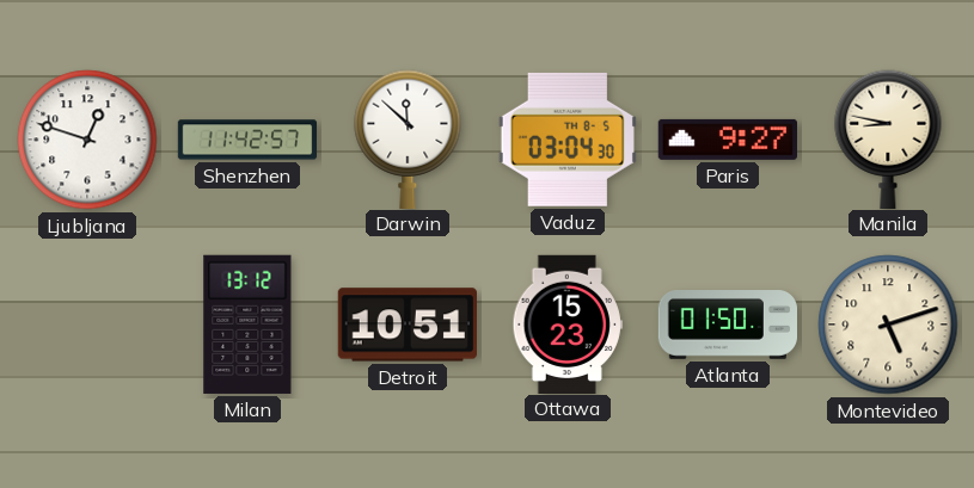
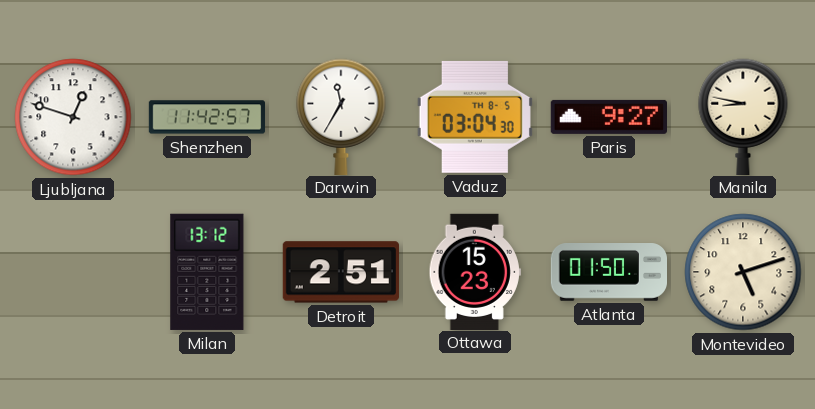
Darwin: 11:52 -> 11:35 (341, 116)
Detroit: 10:51 -> 2:51 (341, 272)
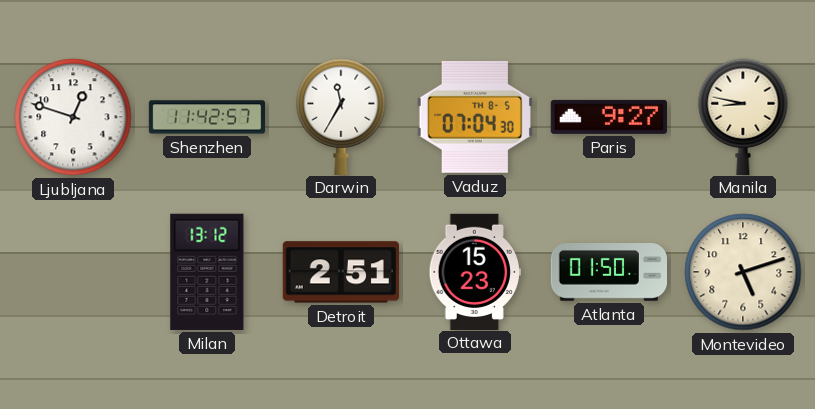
Vaduz: 03:04 -> 07:04 (475, 117)
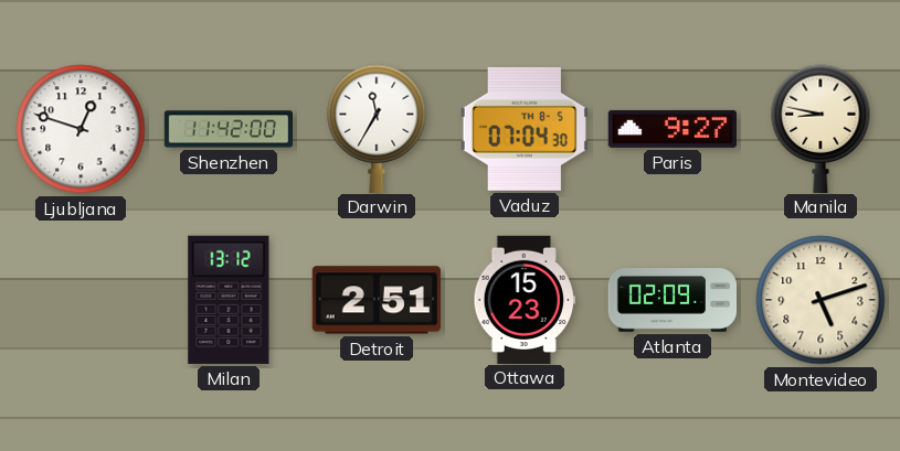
Shenzhen: 11:42:57 -> 11:42:00 (229, 129)
Atlanta: 01:50 -> 02:09 (671, 301)
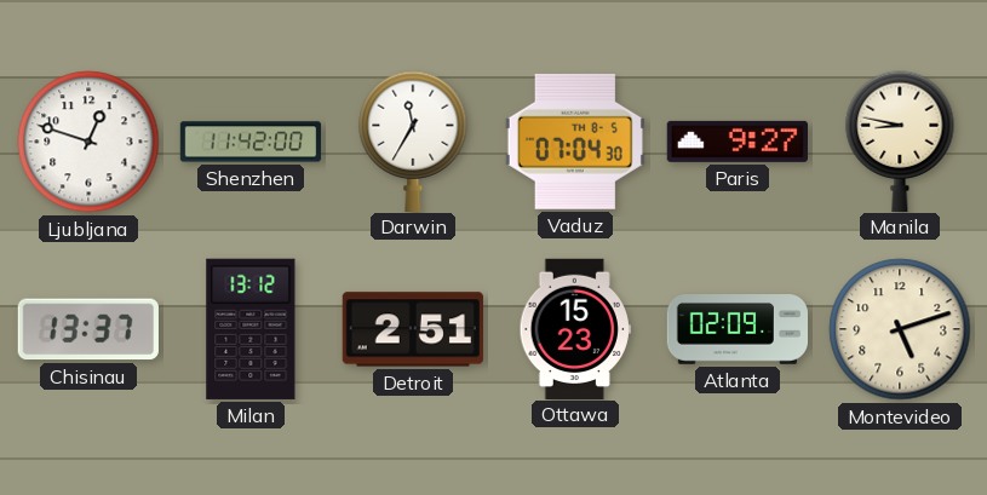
Chisinau: none -> 13:37 (88, 329)
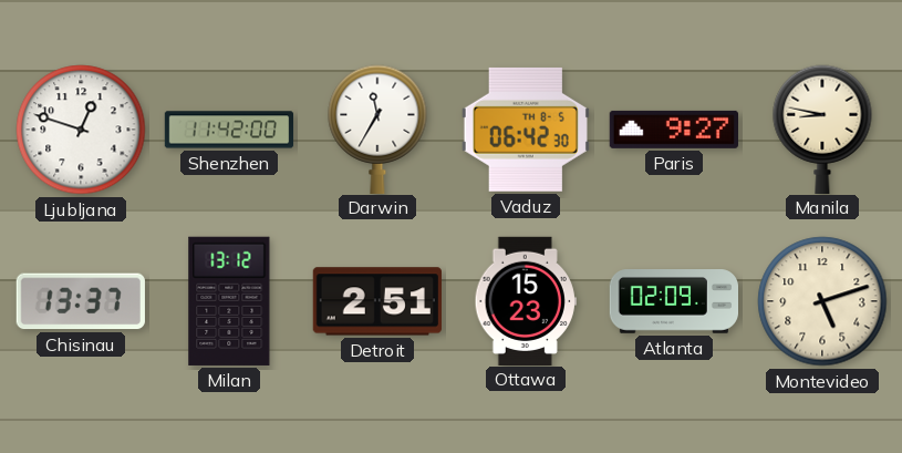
Vaduz: 07:04 -> 06:42 (526, 130)
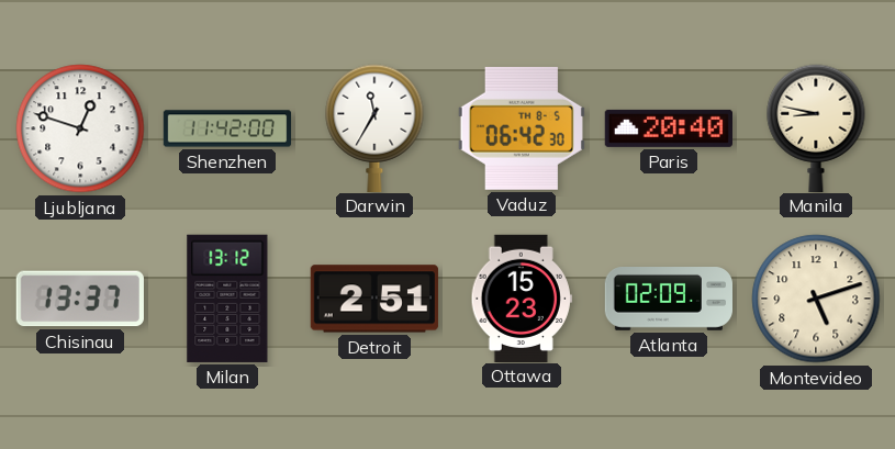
Paris: 9:27 -> 20:40 (668, 128)
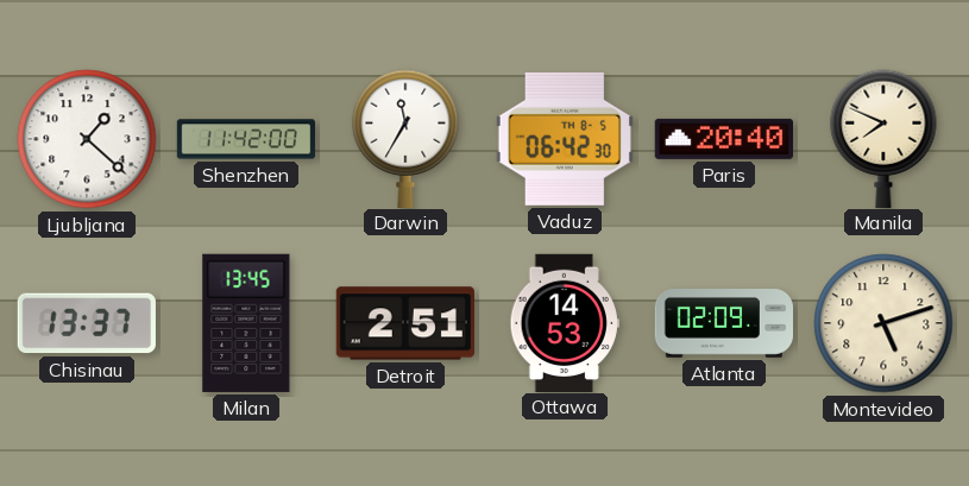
Ljubljana: 12:48 -> 1:22 (87, 139)
Manila: 8:47 -> 7:49 (883, 138)
Milan: 13:12 -> 13:45 (246, 323)
Ottawa: 15:23 -> 14:53 (565, 322)
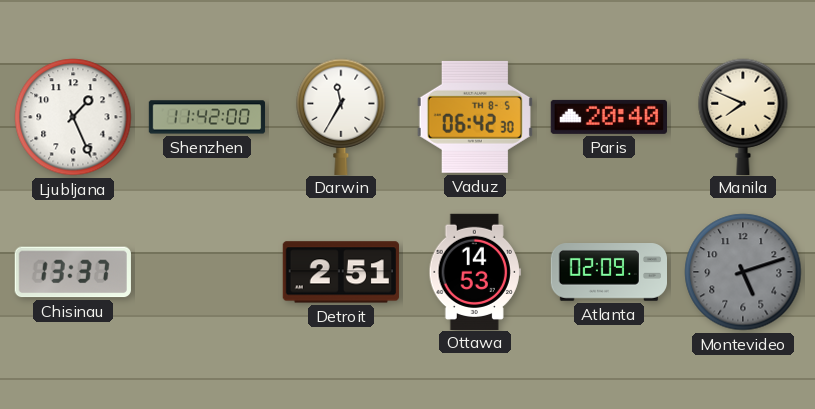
Ljubljana: 1:22 -> 1:26 (73, 117)
Milan: 13:45 -> none (246, 323)
Montevideo dial: cream -> grey (743, 272)
